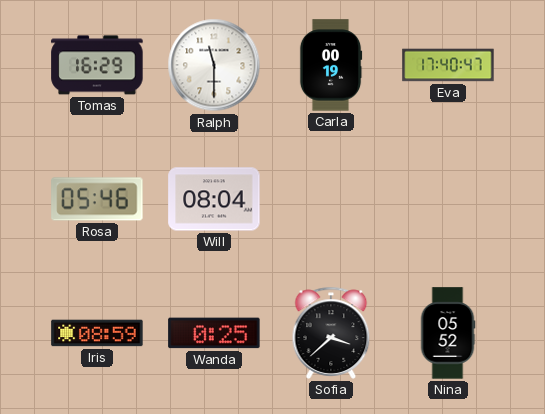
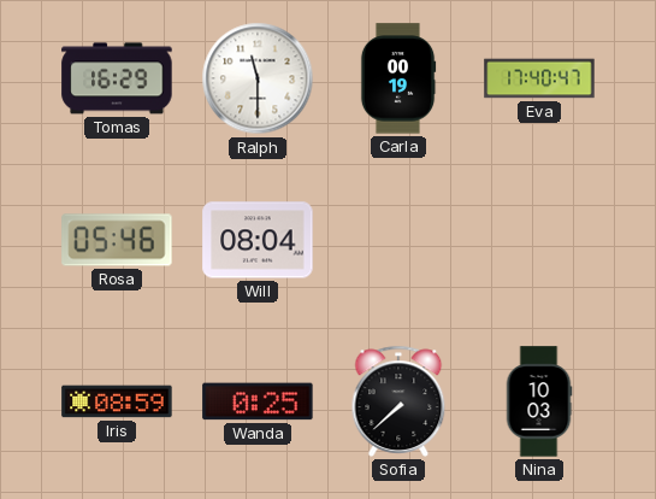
Sofia: 3:38 -> 7:38 (398, 401)
Nina: 05:52 -> 10:03 (539, 401)
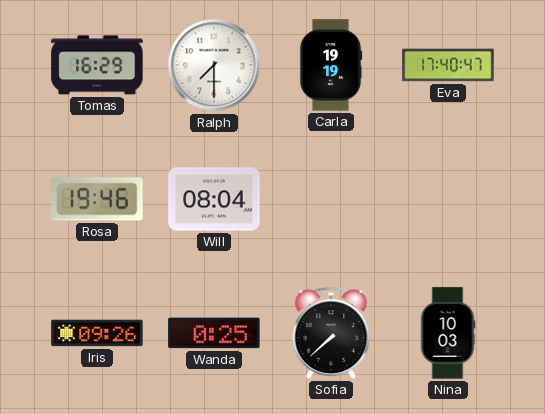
Ralph: 11:30 -> 7:30 (214, 65)
Carla: 00:19 -> 19:19 (331, 65)
Rosa: 05:46 -> 19:46 (97, 199)
Iris: 08:59 -> 09:26 (97, 333)
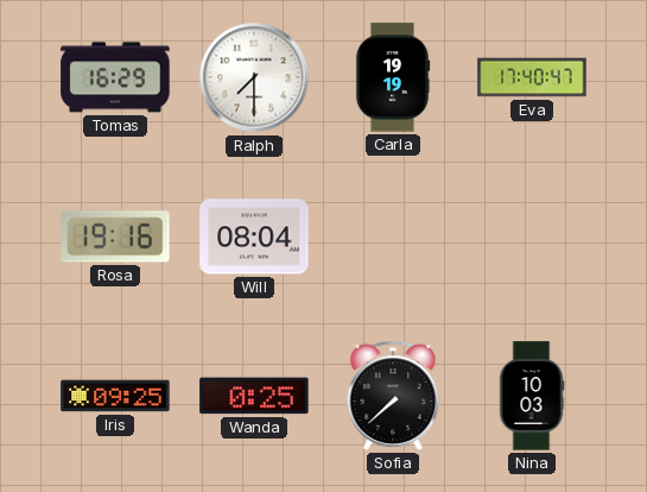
Rosa: 19:46 -> 19:16 (115, 236)
Iris: 09:26 -> 09:25 (115, 396)
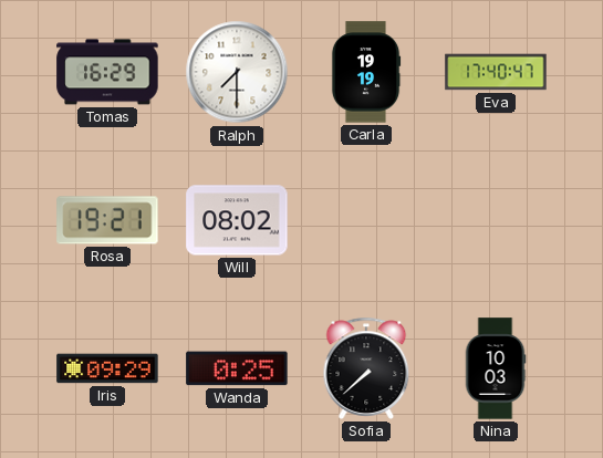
Rosa: 19:16 -> 19:21 (107, 220)
Will: 08:04 -> 08:02 (237, 220)
Iris: 09:25 -> 09:29 (107, 368)
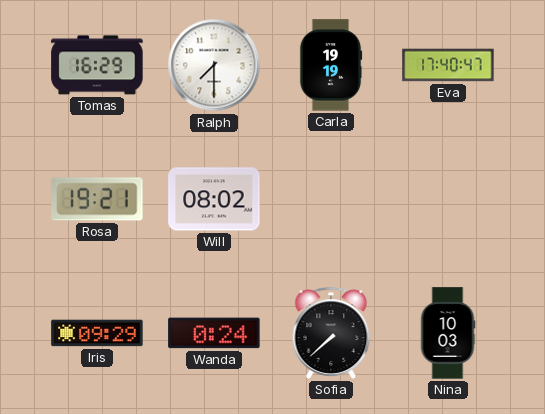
Wanda: 0:25 -> 0:24 (214, 333)
